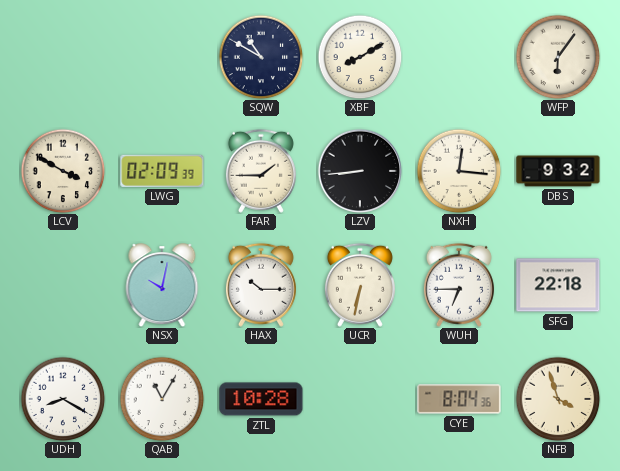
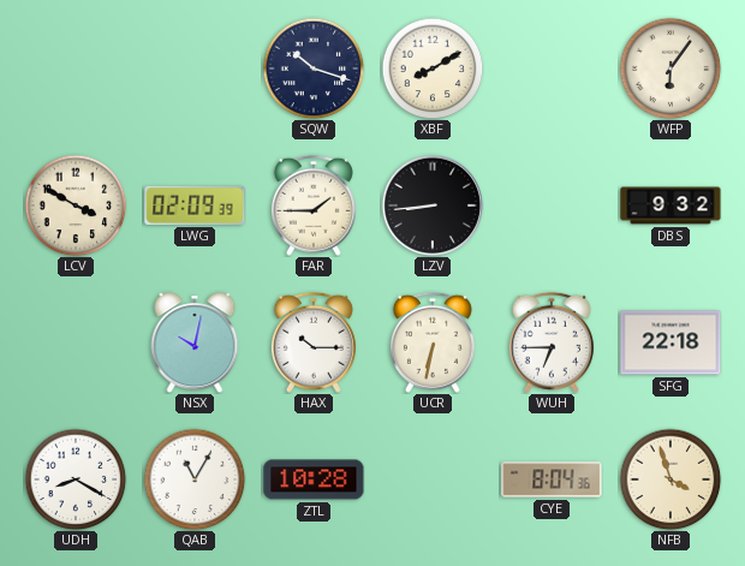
SQW: 10:50 -> 10:18 (314, 68)
NXH: 12:16 -> none (459, 171)
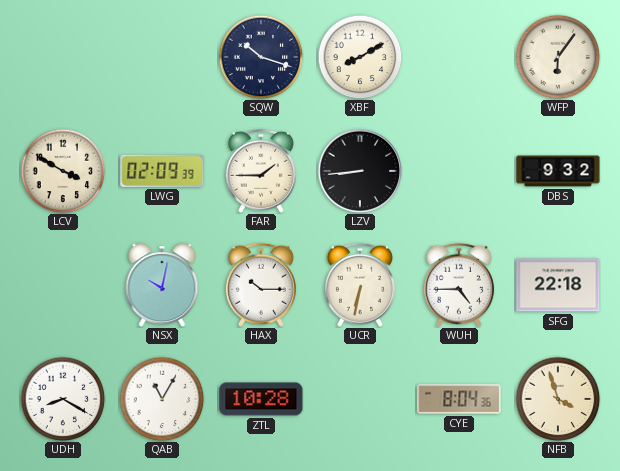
WUH: 6:45 -> 4:45 (459, 285)
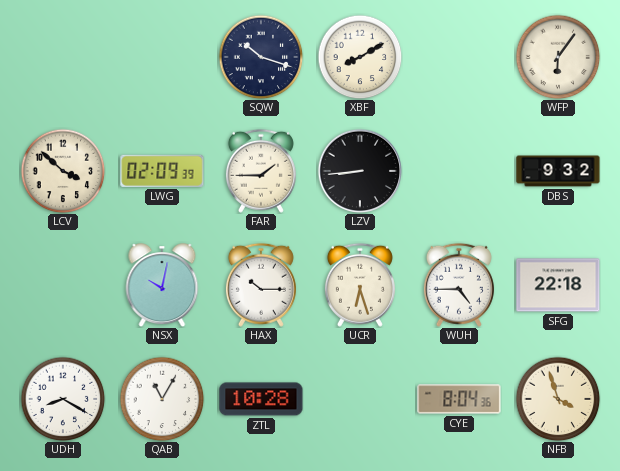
LCV: 3:50 -> 3:52 (63, 171)
UCR: 6:32 -> 6:27 (360, 285)
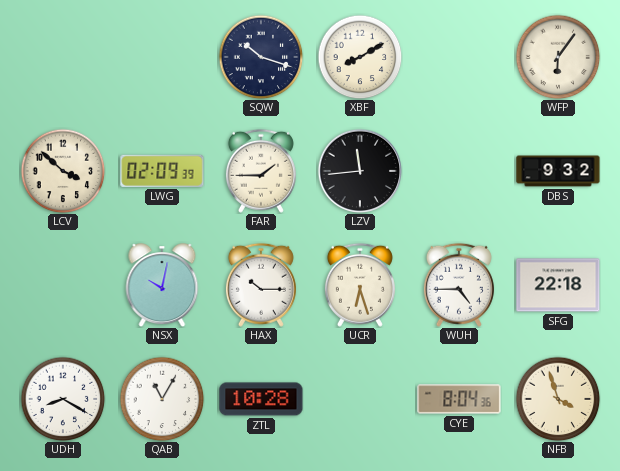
LZV: 8:44 -> 11:44 (360, 171)
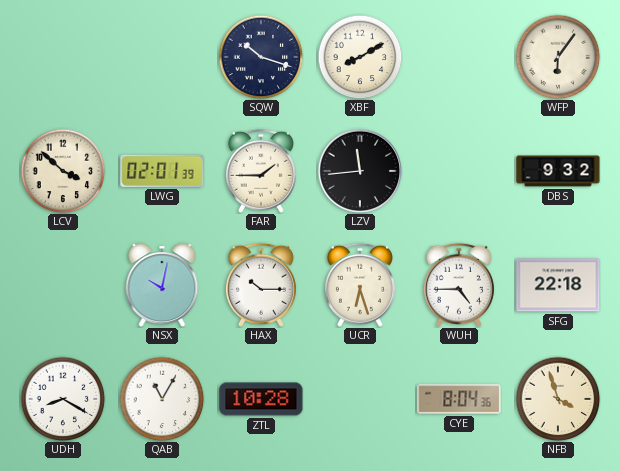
LWG: 02:09 -> 02:01 (162, 171)
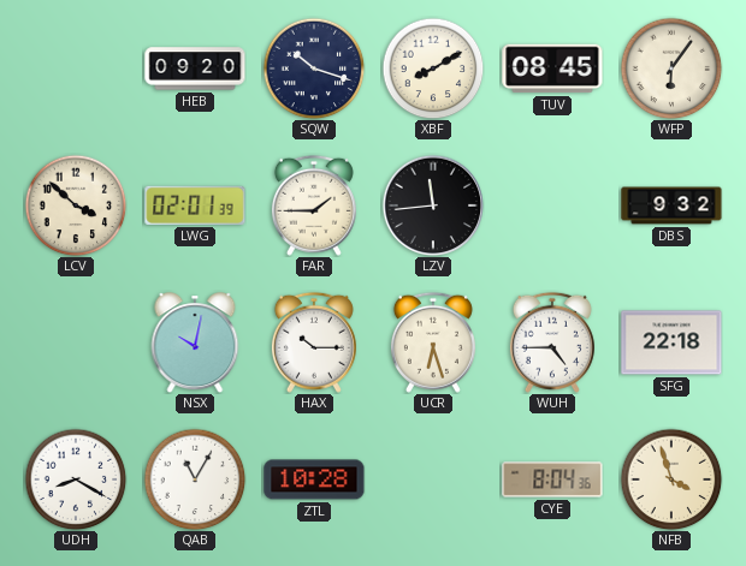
HEB: none -> 09:20 (195, 68)
TUV: none -> 08:45 (552, 68)
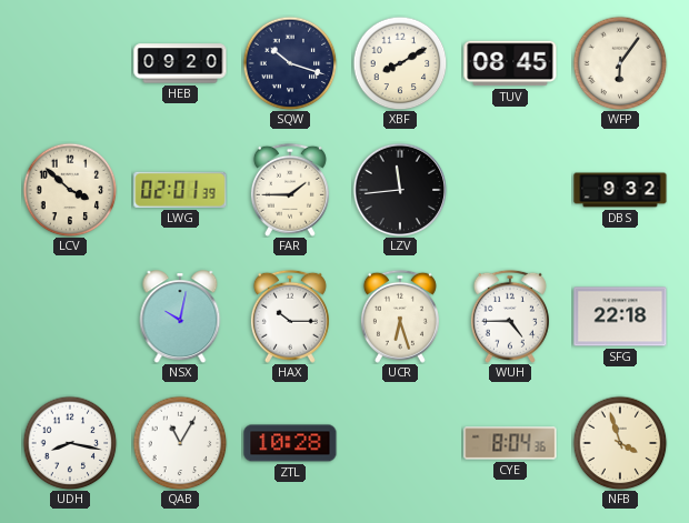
UDH: 8:20 -> 8:17 (70, 443)
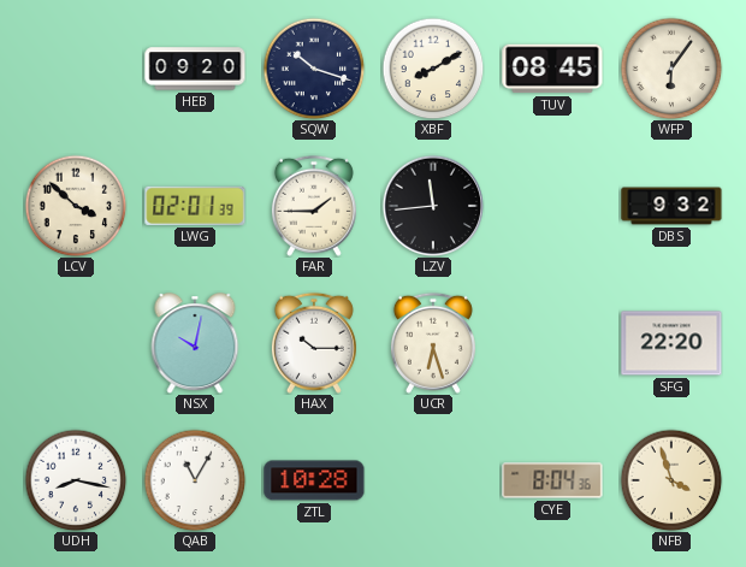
WUH: 4:45 -> none (510, 316)
SFG: 22:18 -> 22:20 (671, 343)
